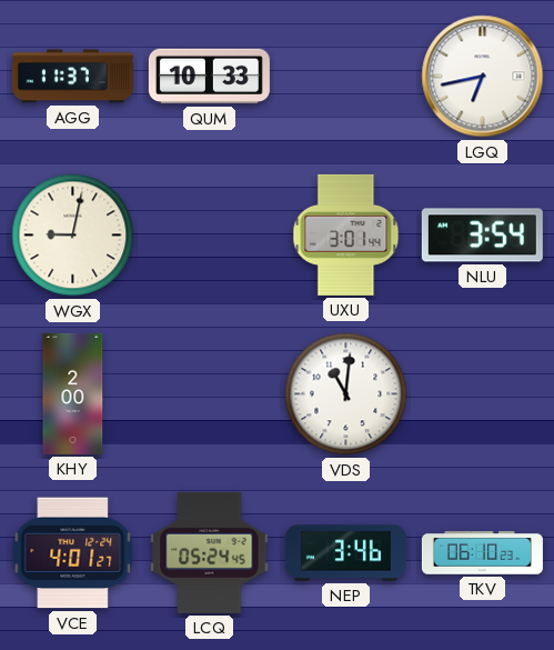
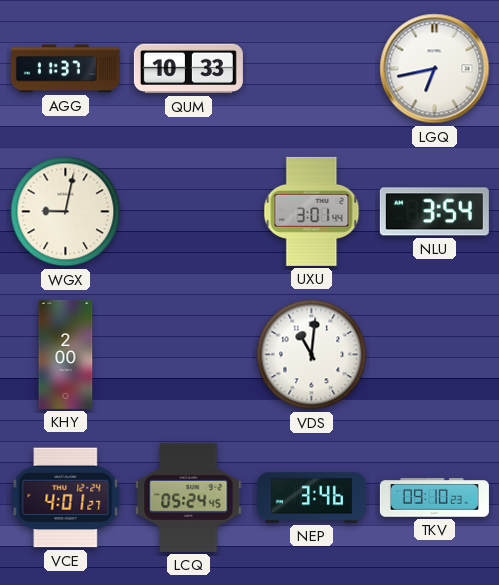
TKV: 06:10 -> 09:10 (434, 498)
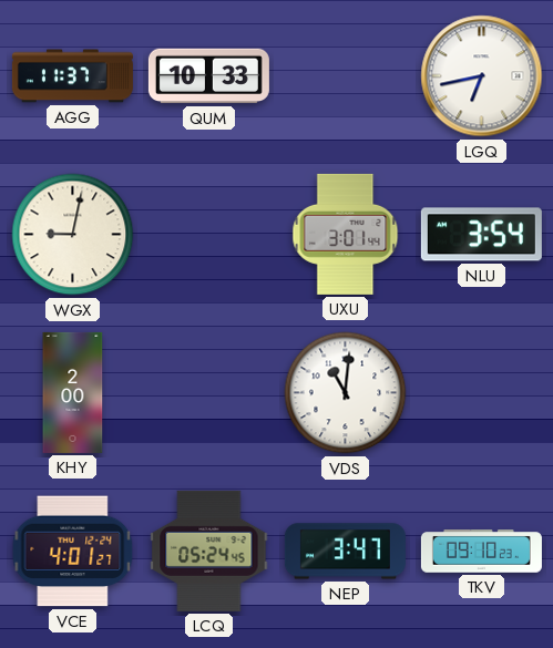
NEP: 3:46 -> 3:47 (345, 552)
